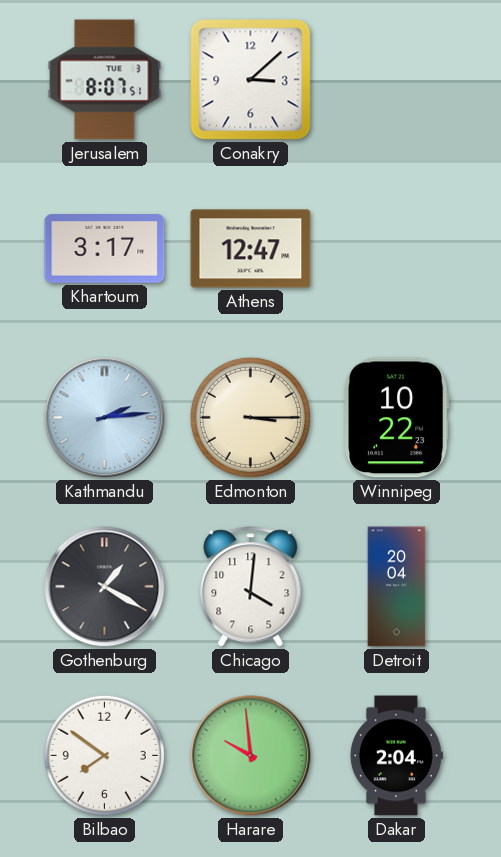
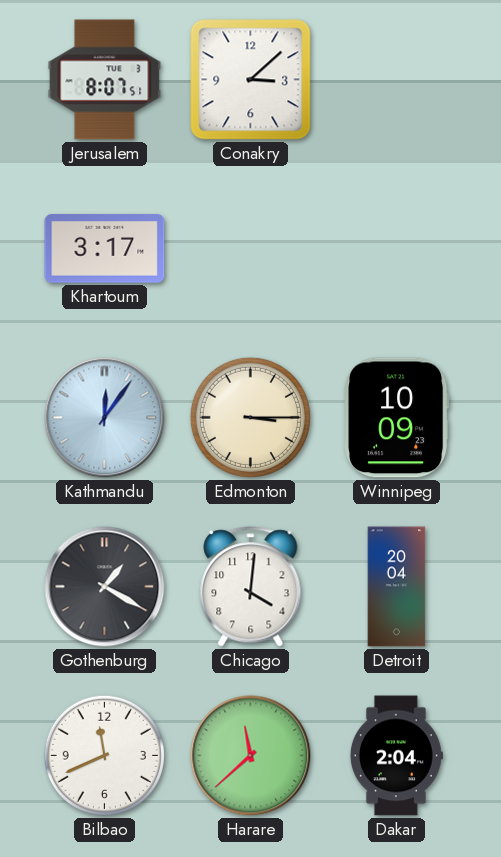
Athens: 12:47 -> none (251, 249)
Kathmandu: 2:14 -> 12:06 (105, 418)
Winnipeg: 10:22 -> 10:09 (397, 418)
Bilbao: 7:51 -> 11:41 (104, 755)
Harare: 9:59 -> 11:38 (251, 756)
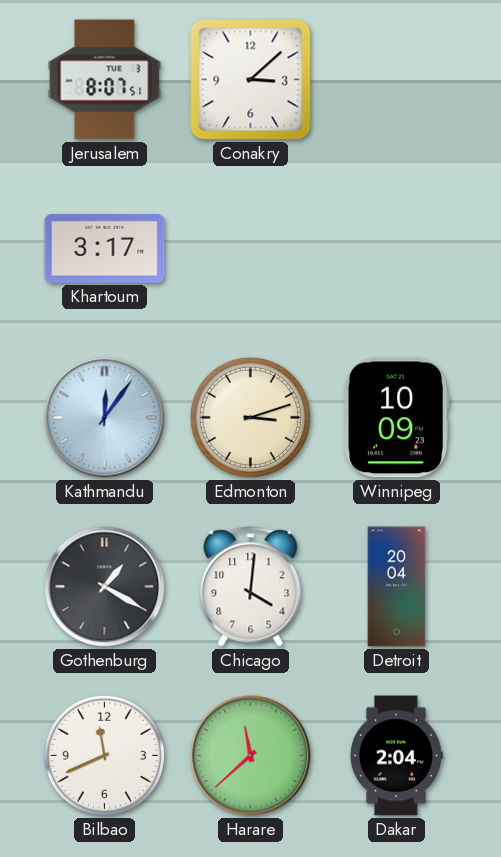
Edmonton: 3:15 -> 3:12 (250, 417)
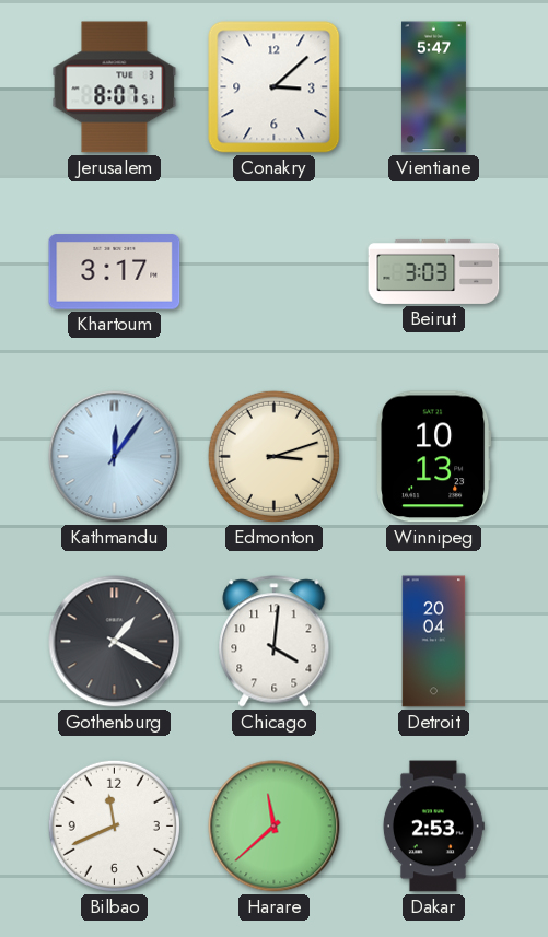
Vientiane: none -> 5:47 (433, 87)
Beirut: none -> 3:03 (434, 271)
Winnipeg: 10:09 -> 10:13 (434, 457)
Dakar: 2:04 -> 2:53 (433, 827)
